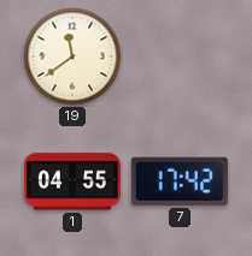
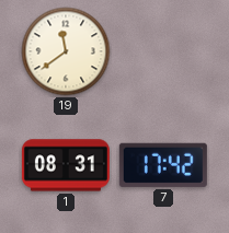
1: 04:55 -> 08:31 (66, 165)
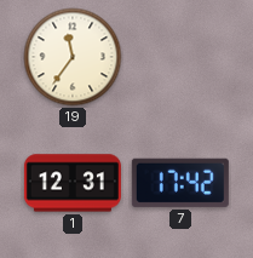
19: 11:39 -> 11:36 (73, 57)
1: 08:31 -> 12:31 (73, 183)
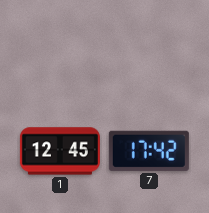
19: 11:36 -> none (73, 57)
1: 12:31 -> 12:45 (60, 151)
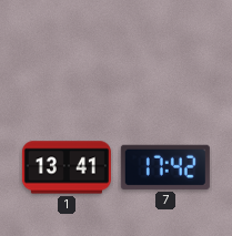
1: 12:45 -> 13:41 (67, 167)
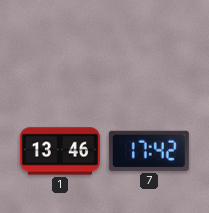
1: 13:41 -> 13:46 (60, 151)
